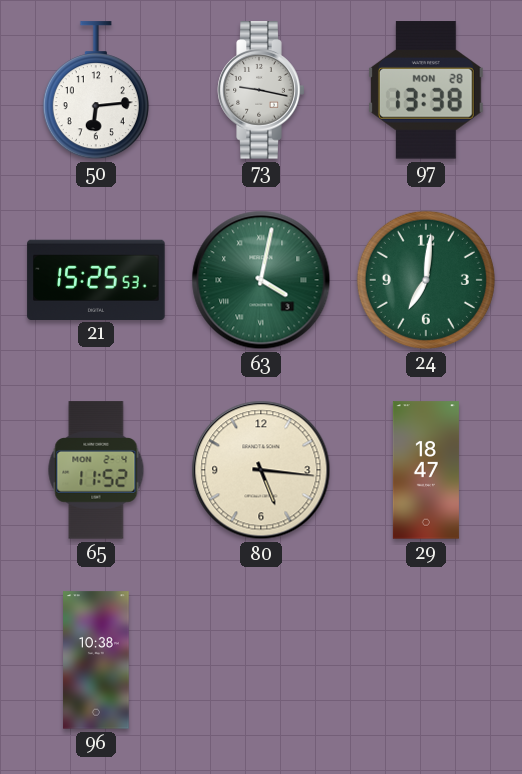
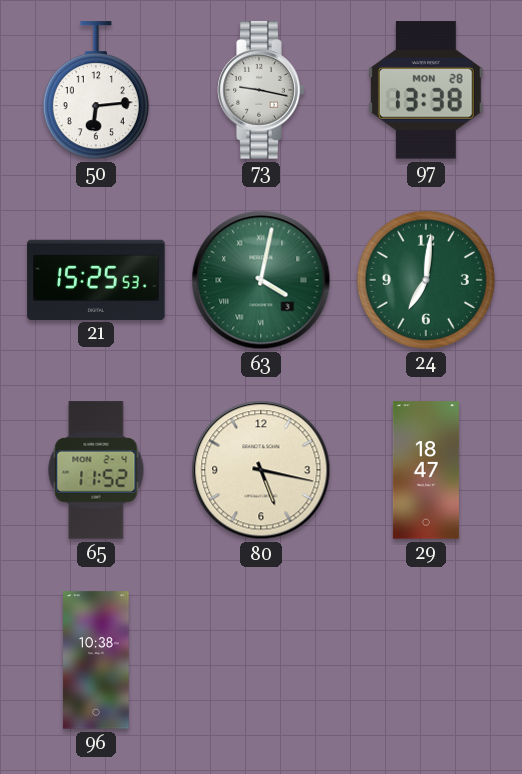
80: 5:16 -> 5:17 (261, 470)
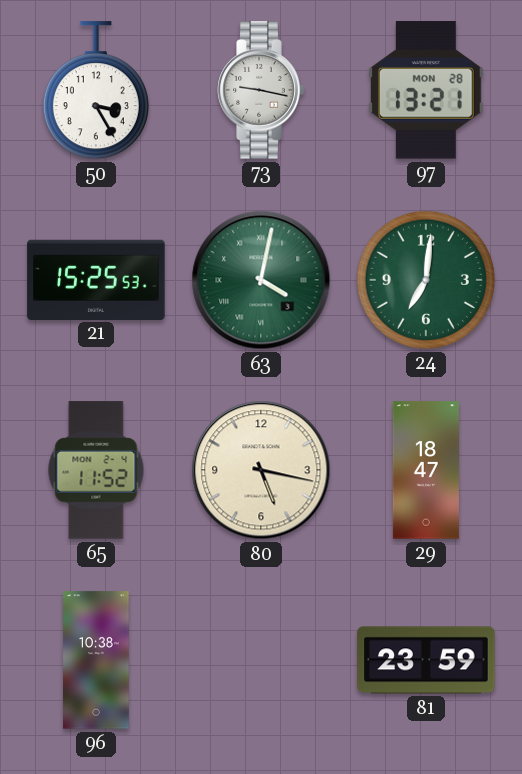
50: 6:14 -> 3:25 (96, 91)
97: 13:38 -> 13:21 (426, 90)
81: none -> 23:59 (426, 660)
